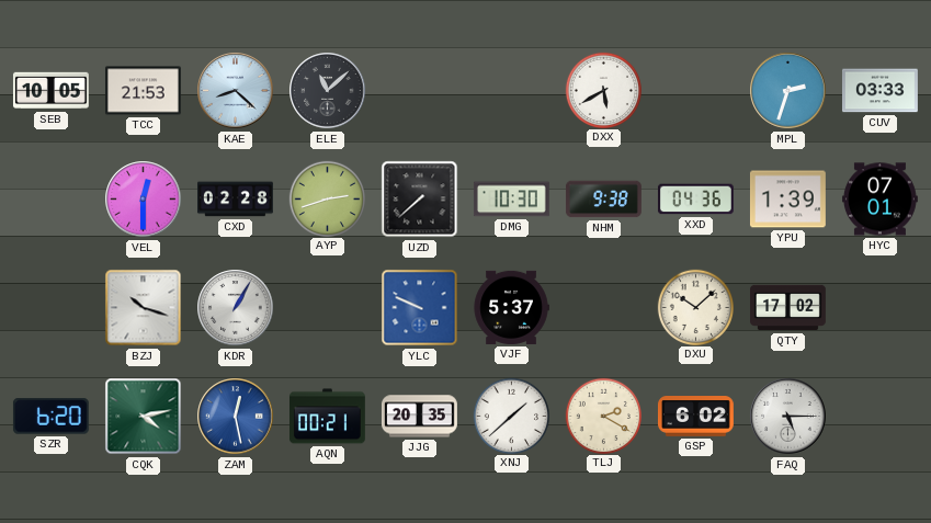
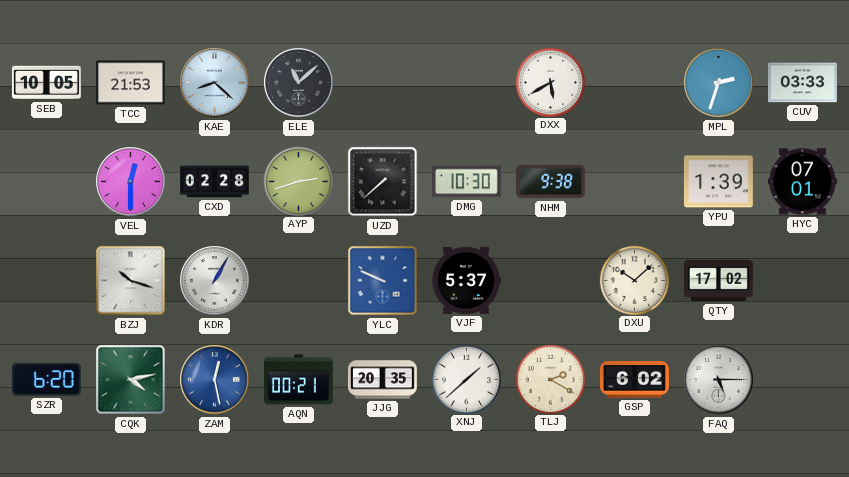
XXD: 04:36 -> none (695, 200)
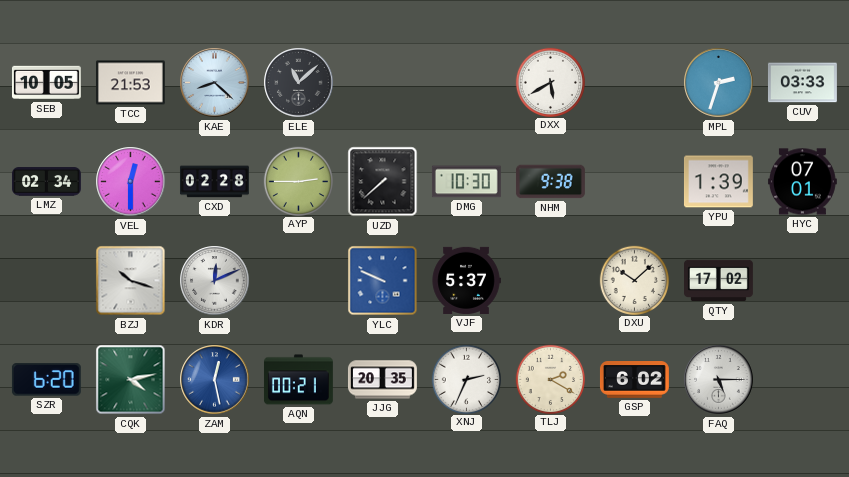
LMZ: none -> 02:34 (46, 182)
AYP: 2:42 -> 2:45 (298, 181)
KDR: 1:05 -> 12:11 (215, 281)
XNJ: 1:38 -> 2:34 (466, 379)
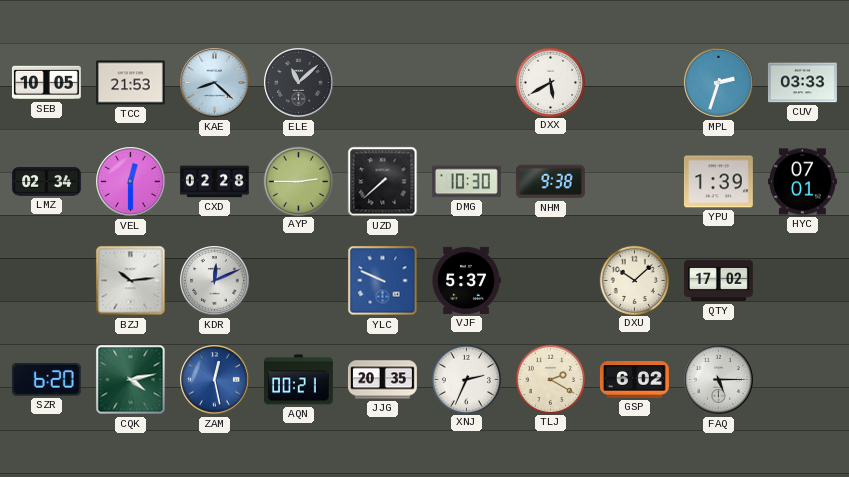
BZJ: 10:18 -> 10:14 (131, 281)
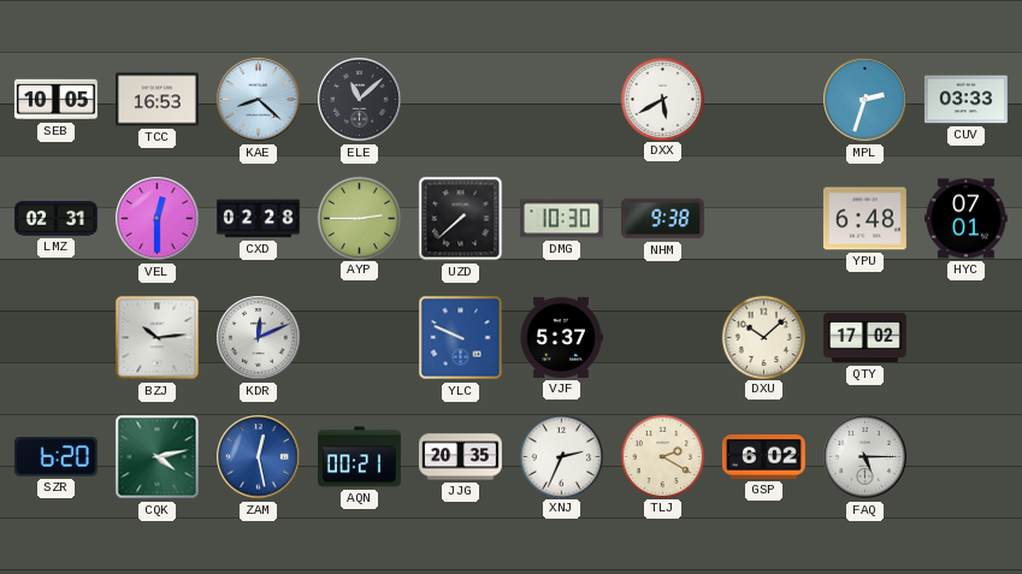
TCC: 21:53 -> 16:53 (156, 100)
LMZ: 02:34 -> 02:31 (55, 219)
YPU: 1:39 -> 6:48 (864, 219)
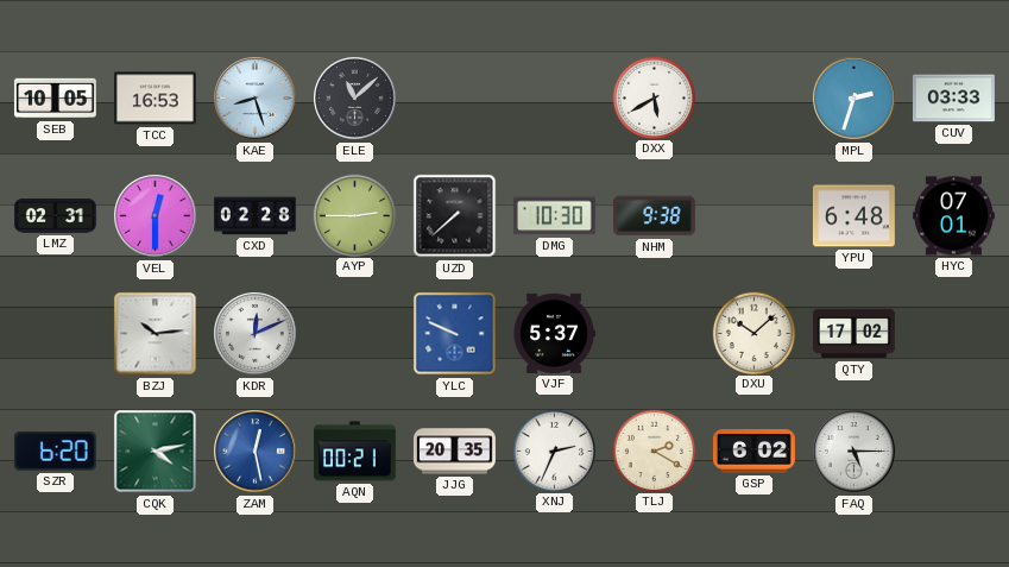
KAE: 8:22 -> 8:27 (256, 99)
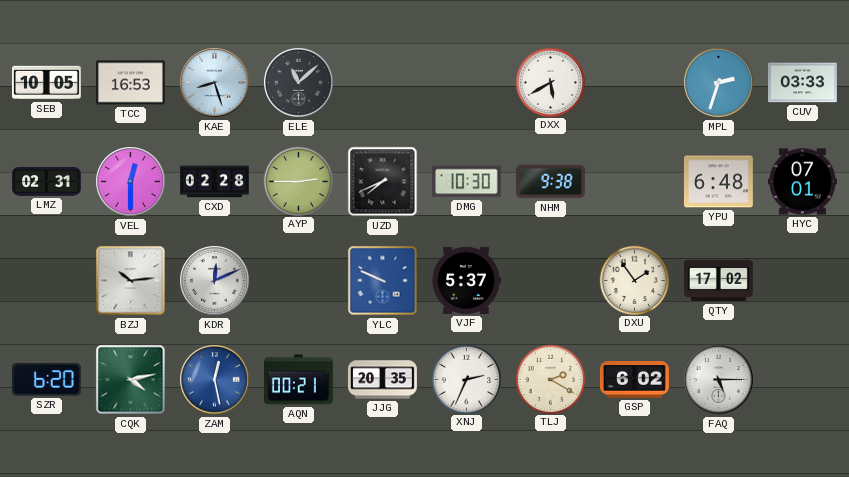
UZD: 7:38 -> 7:41 (383, 182)
DXU: 10:08 -> 1:54 (634, 280)
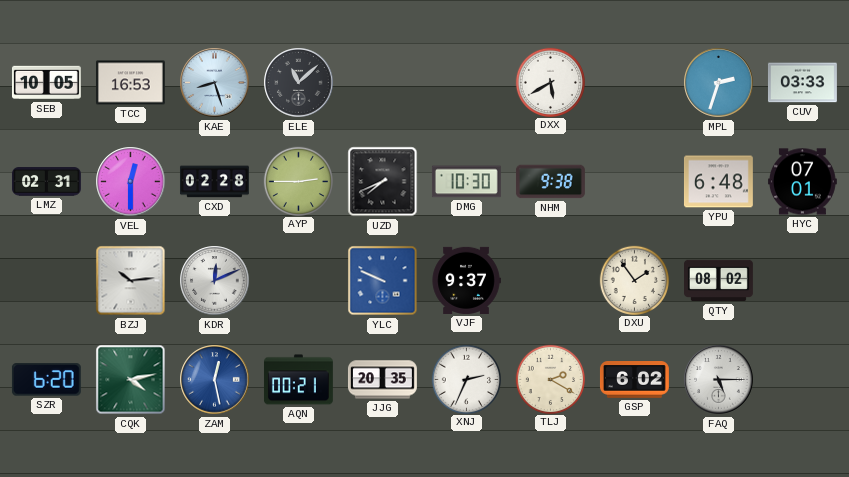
VJF: 5:37 -> 9:37 (466, 280)
QTY: 17:02 -> 08:02 (719, 281)
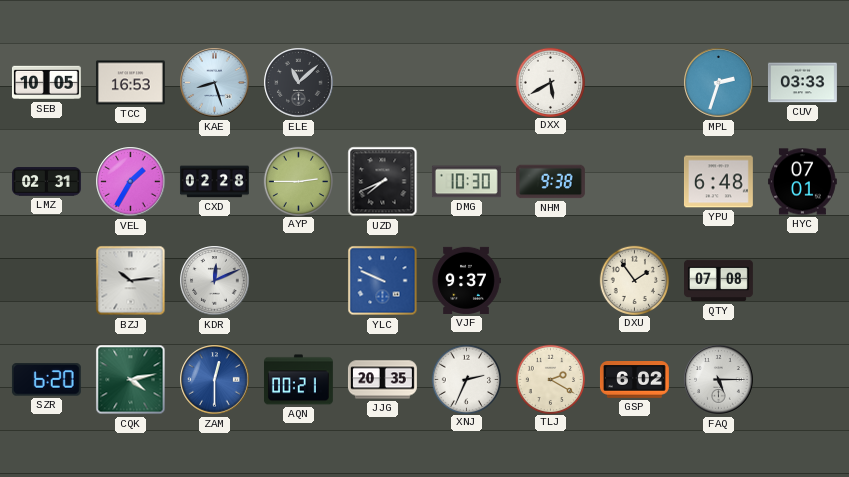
VEL: 12:30 -> 1:35 (131, 182)
QTY: 08:02 -> 07:08 (719, 281)
ZAM: 12:28 -> 12:30 (215, 380)
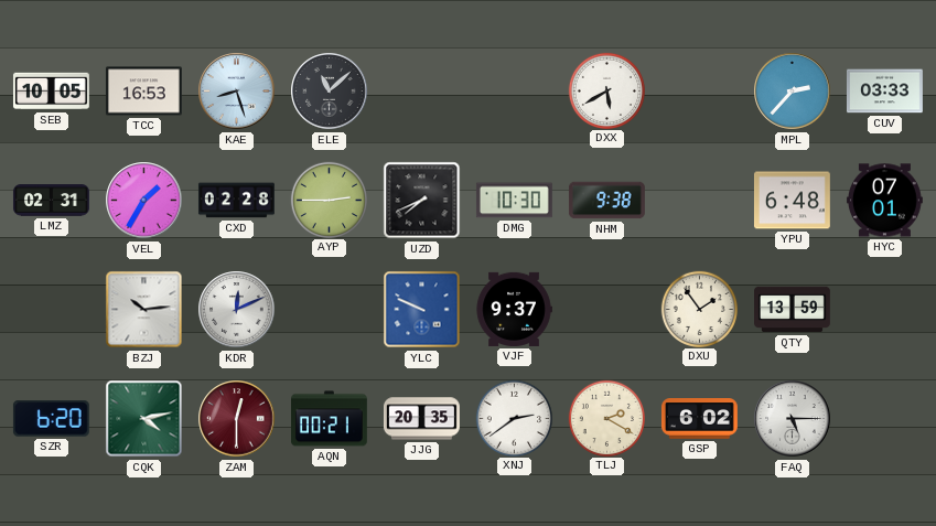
MPL: 2:33 -> 2:37 (793, 92)
QTY: 07:08 -> 13:59 (793, 310)
ZAM dial: blue -> burgundy (237, 419)
XNJ: 2:34 -> 2:39 (514, 418)
